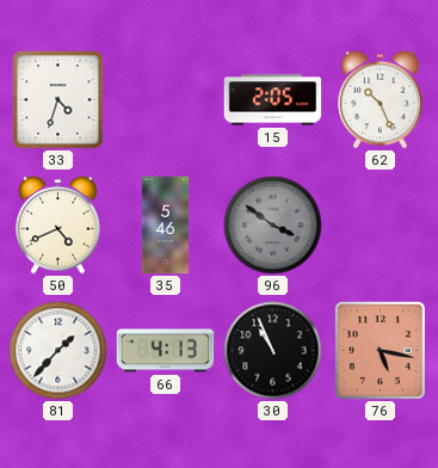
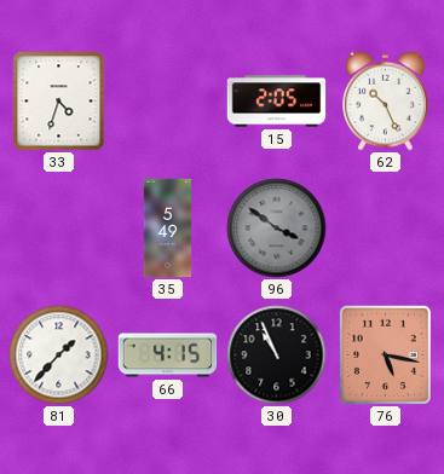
50: 4:41 -> none (58, 224)
35: 5:46 -> 5:49 (168, 229)
66: 4:13 -> 4:15 (168, 355)
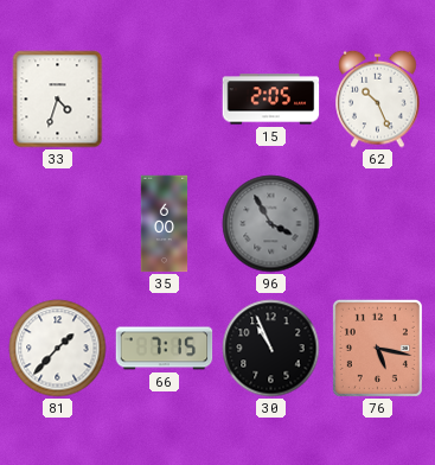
35: 5:49 -> 6:00 (165, 224)
96: 3:51 -> 3:55 (271, 224)
66: 4:15 -> 7:15 (165, 349)
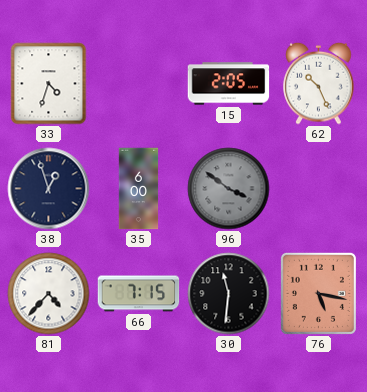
38: none -> 12:57 (49, 189)
96: 3:55 -> 3:51 (229, 189)
81: 1:37 -> 4:37 (49, 294)
30: 10:56 -> 11:31 (229, 294)
